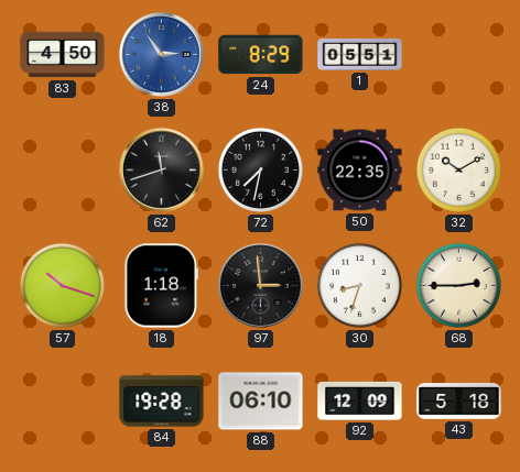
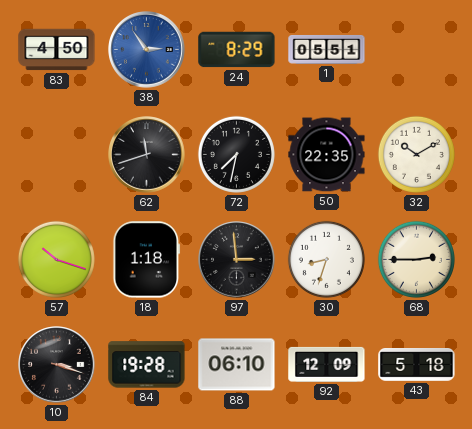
10: none -> 3:18 (57, 365)
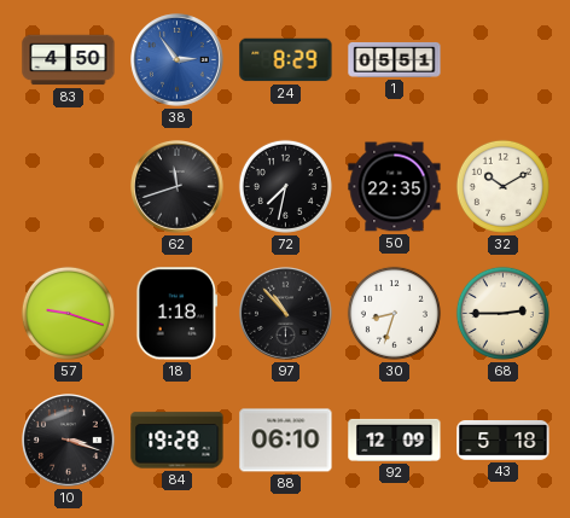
57: 10:18 -> 9:18 (68, 313)
97: 2:59 -> 10:53 (286, 314)
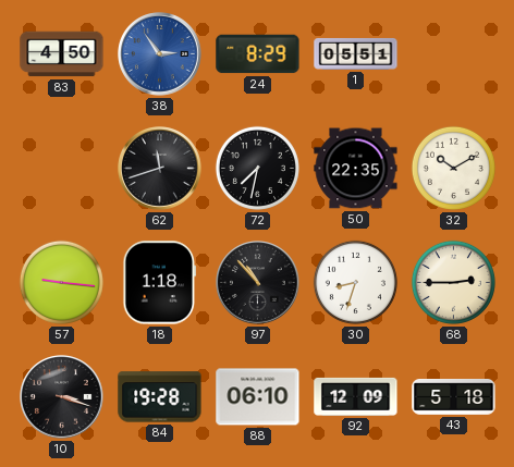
57: 9:18 -> 9:16 (61, 282)
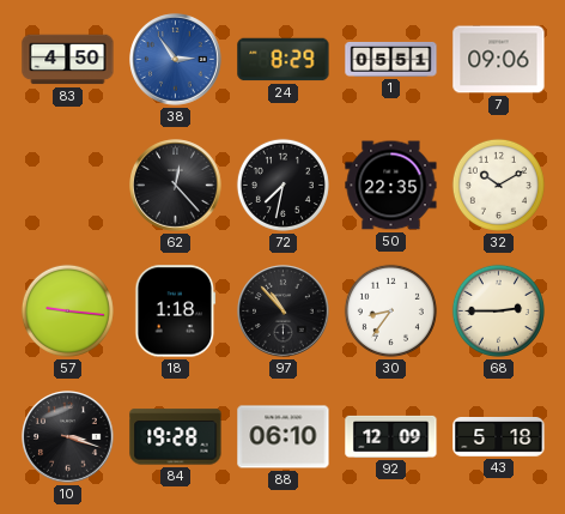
7: none -> 09:06 (499, 60)
62: 11:42 -> 12:23 (176, 186)
30: 8:33 -> 8:36 (390, 310)
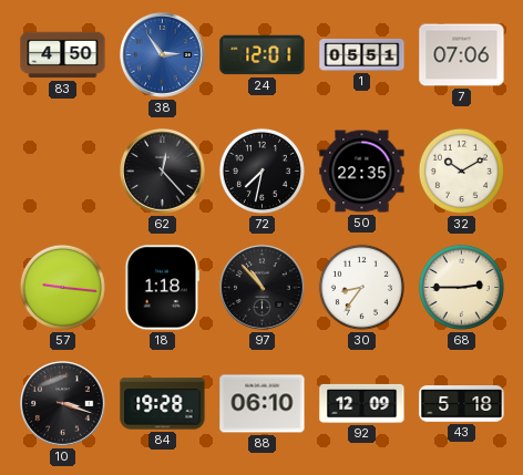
24: 8:29 -> 12:01 (263, 55)
7: 09:06 -> 07:06 (462, 55)
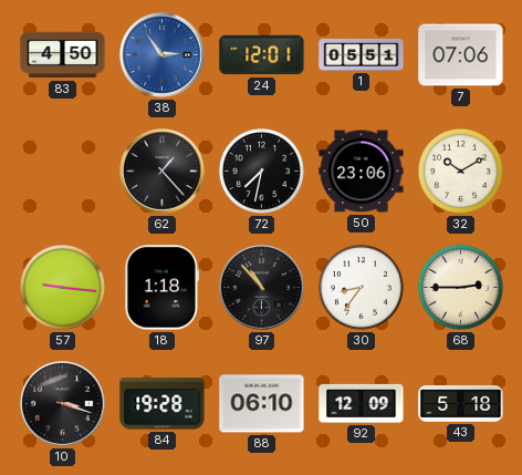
62: 12:23 -> 1:23 (163, 172)
50: 22:35 -> 23:06 (362, 172)
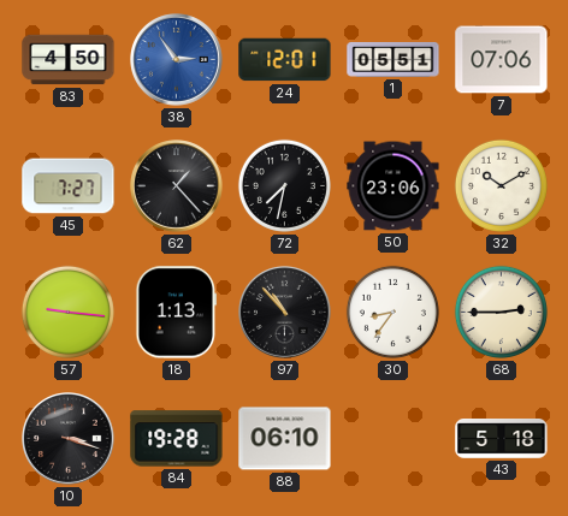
45: none -> 7:27 (69, 186)
18: 1:18 -> 1:13 (177, 313)
92: 12:09 -> none (362, 403)
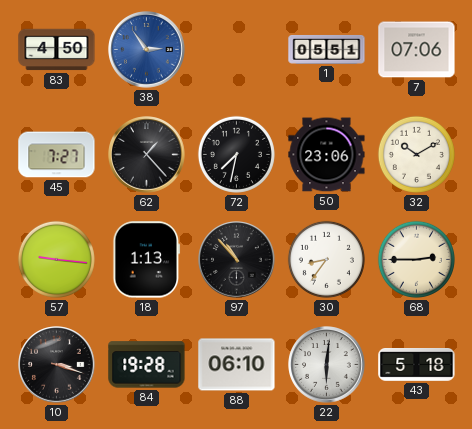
24: 12:01 -> none (285, 60)
22: none -> 6:01 (327, 365)
